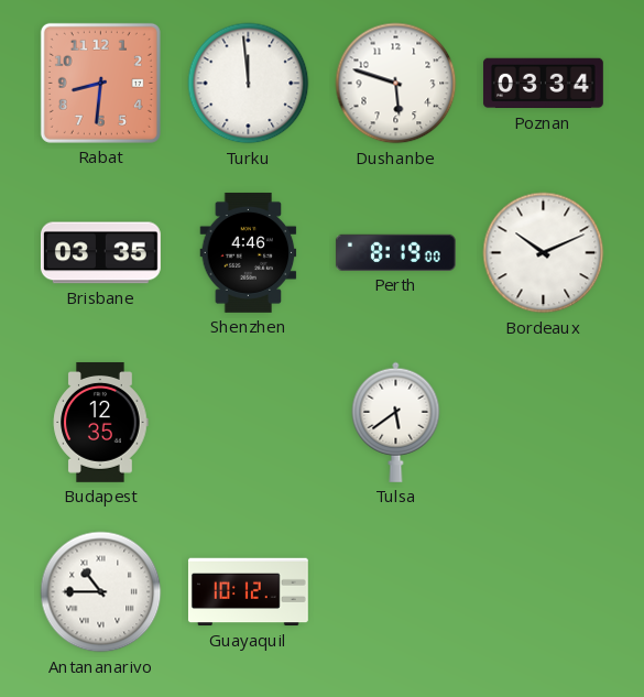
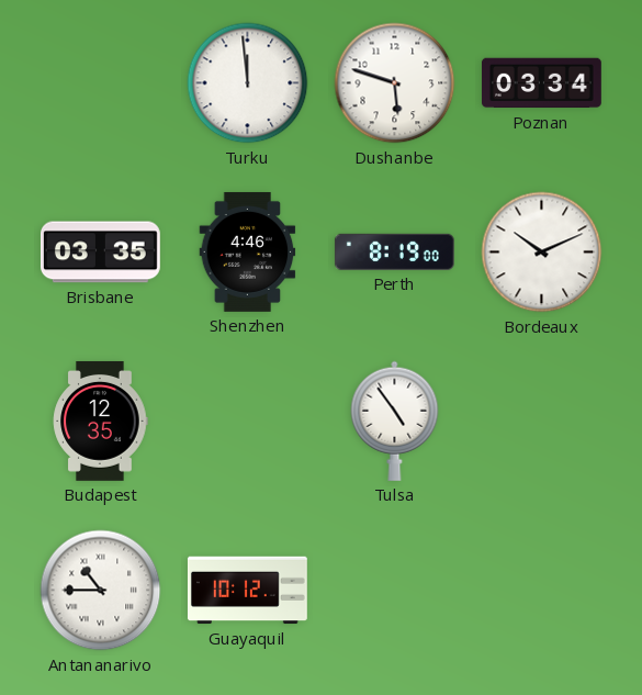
Rabat: 8:31 -> none (100, 83)
Tulsa: 5:39 -> 4:54 (395, 421)
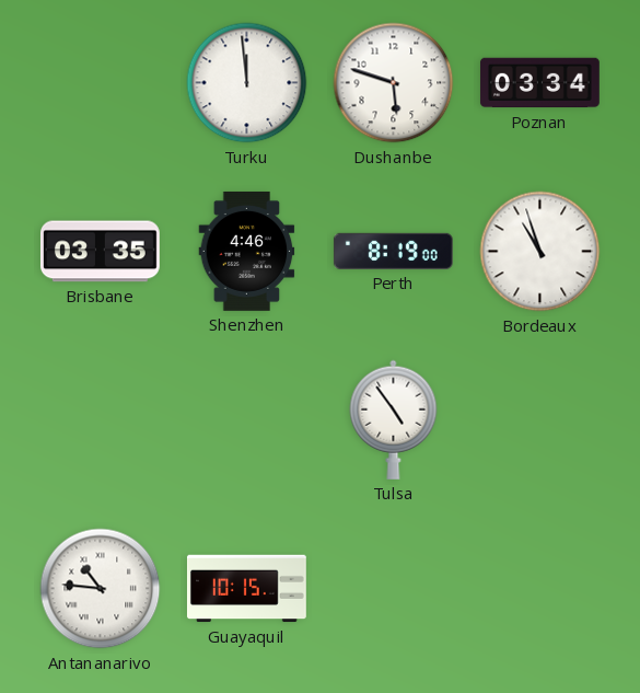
Bordeaux: 10:11 -> 10:57 (540, 252)
Budapest: 12:35 -> none (101, 421)
Antananarivo: 10:45 -> 10:46 (101, 589)
Guayaquil: 10:12 -> 10:15 (246, 589)
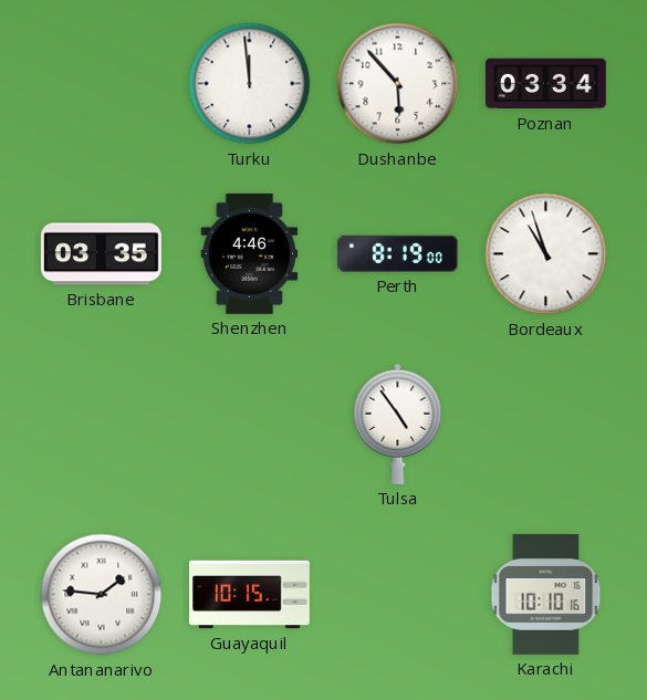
Dushanbe: 5:48 -> 5:53 (398, 84)
Antananarivo: 10:46 -> 1:46 (102, 595)
Karachi: none -> 10:10 (546, 594)
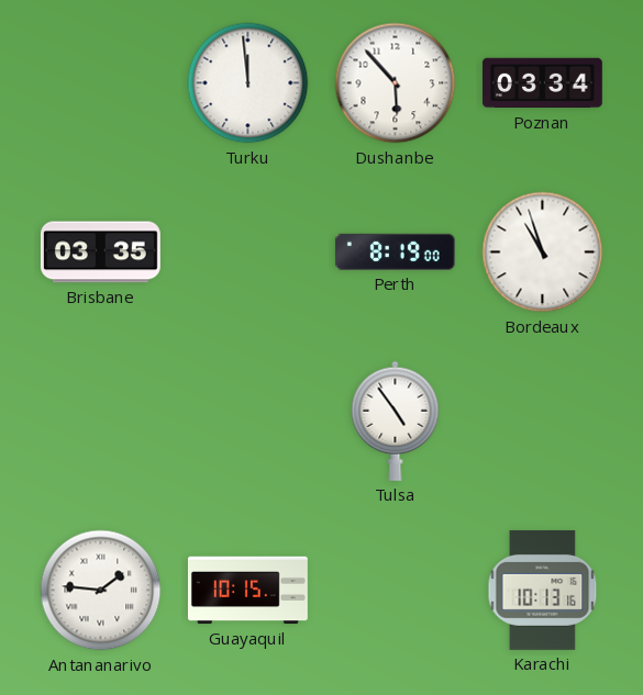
Shenzhen: 4:46 -> none (250, 253)
Karachi: 10:10 -> 10:13 (543, 590)
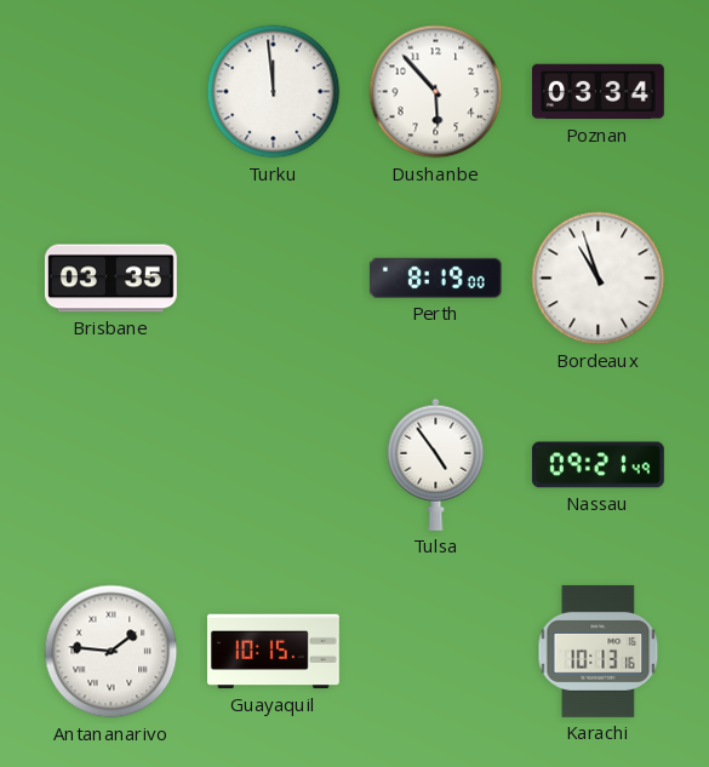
Nassau: none -> 09:21 (597, 465)
